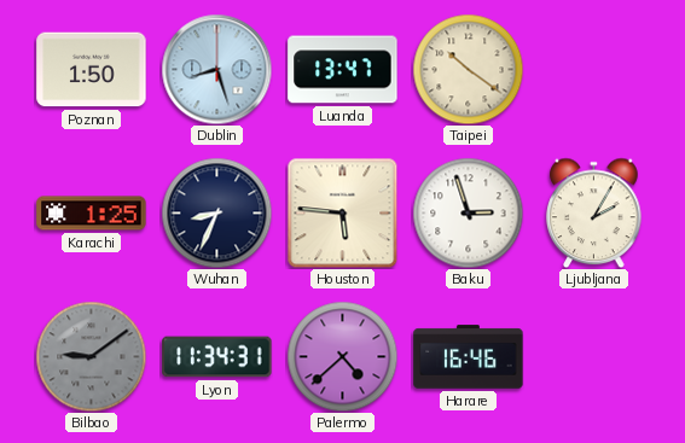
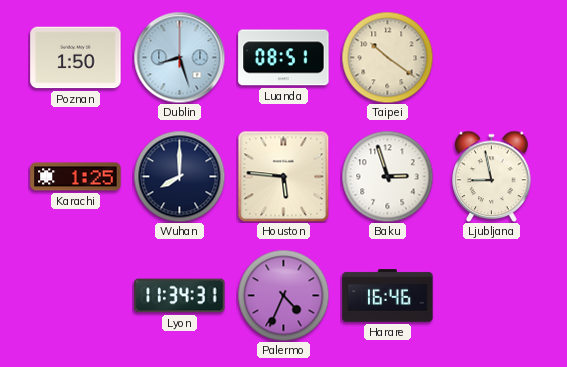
Luanda: 13:47 -> 08:51 (284, 58)
Wuhan: 8:34 -> 8:00 (179, 176)
Ljubljana: 2:05 -> 8:58 (492, 176)
Bilbao: 9:09 -> none (91, 356)
Palermo: 4:38 -> 4:34 (283, 295)
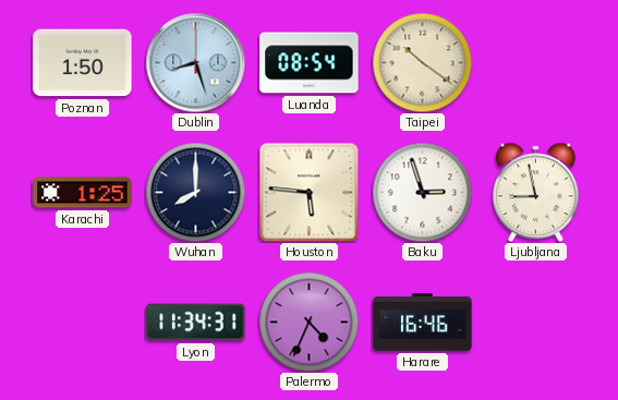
Luanda: 08:51 -> 08:54 (310, 63)
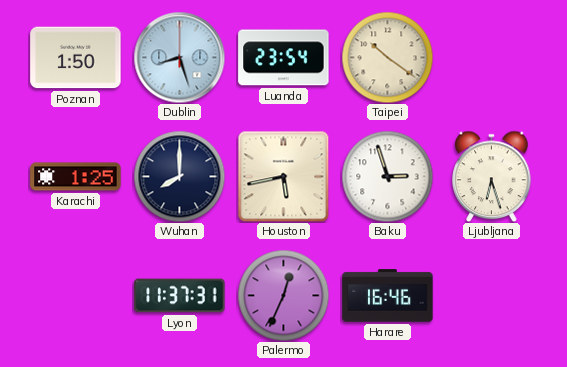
Luanda: 08:54 -> 23:54 (284, 58)
Houston: 5:46 -> 5:43 (283, 176)
Ljubljana: 8:58 -> 6:27 (492, 176)
Lyon: 11:34 -> 11:37 (180, 296)
Palermo: 4:34 -> 12:34 (283, 295)
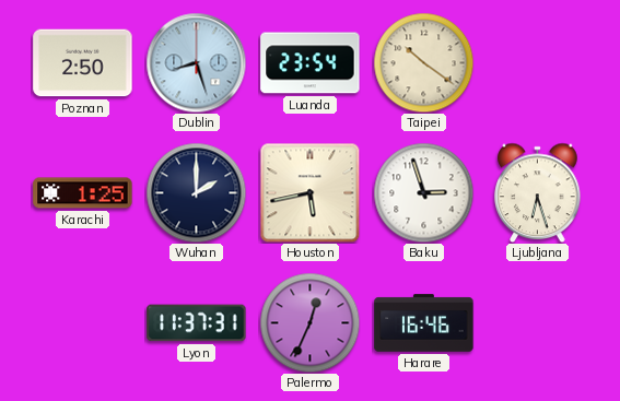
Poznan: 1:50 -> 2:50 (83, 63)
Wuhan: 8:00 -> 2:00 (196, 192)
